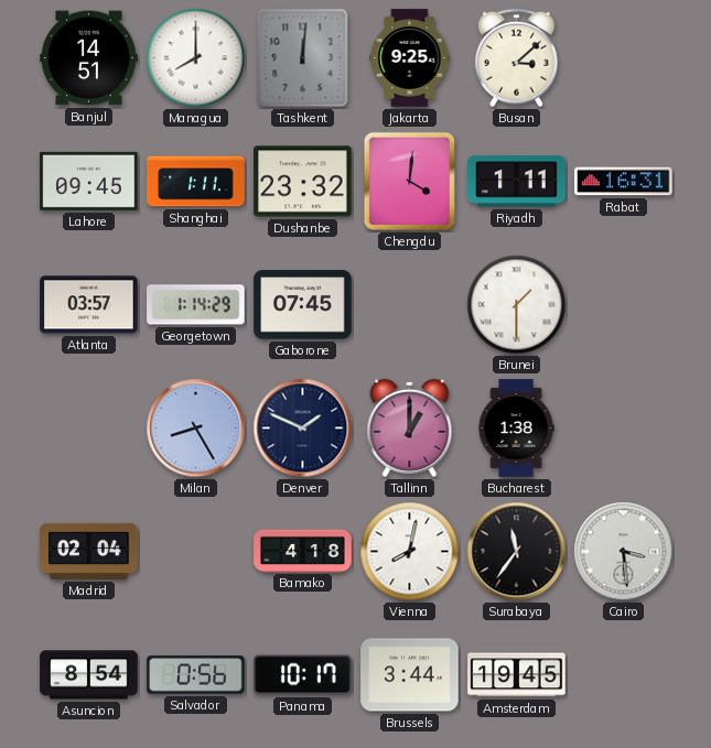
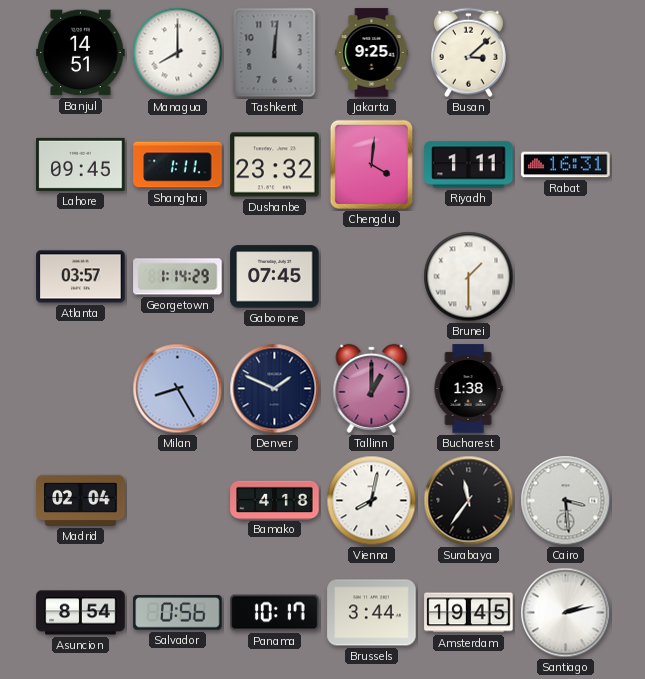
Santiago: none -> 2:13 (566, 613)
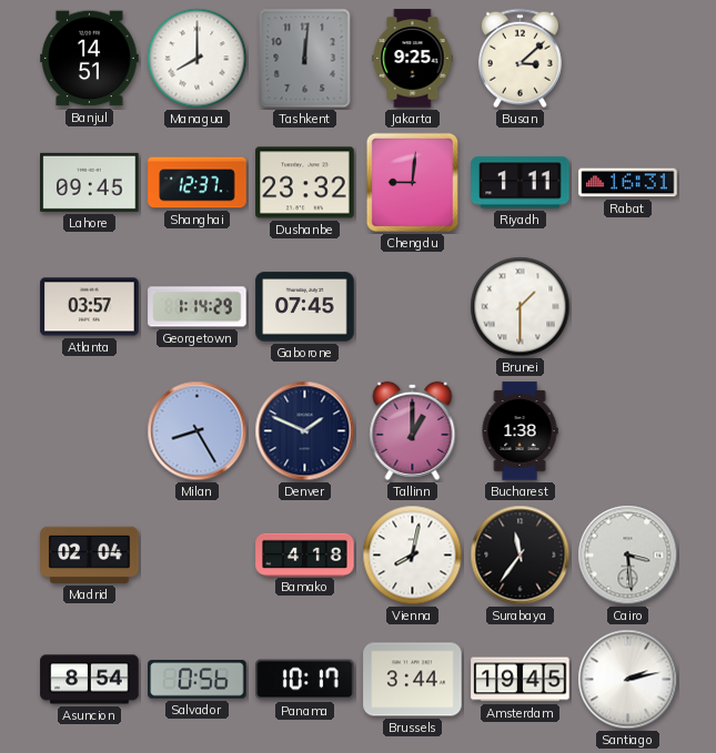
Shanghai: 1:11 -> 12:37 (198, 183)
Chengdu: 4:01 -> 9:01 (412, 182)
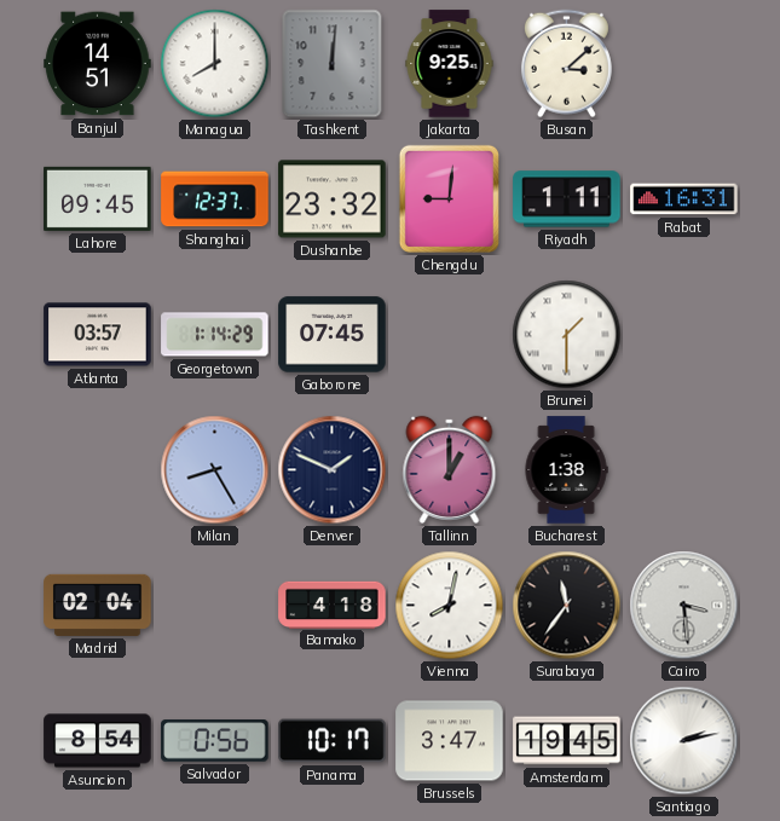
Brussels: 3:44 -> 3:47 (450, 741)
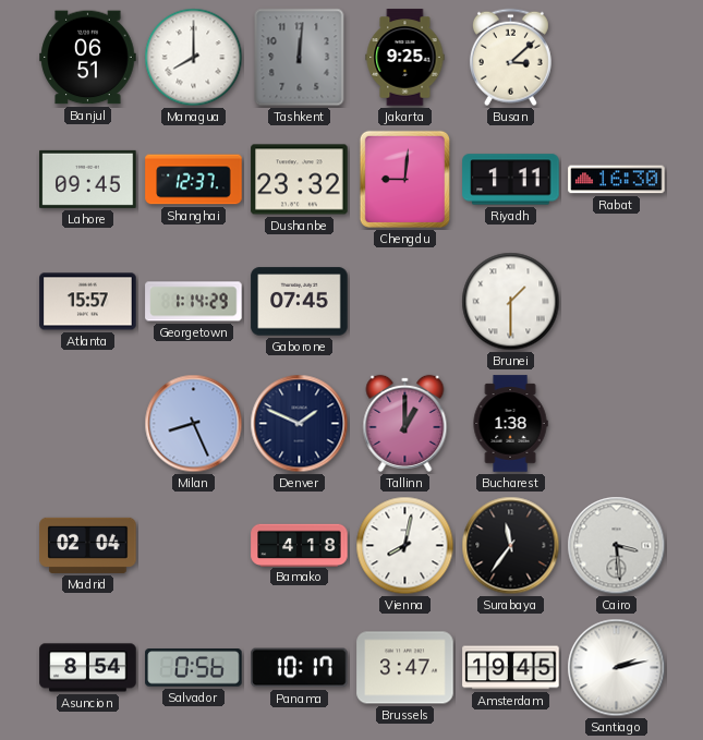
Banjul: 14:51 -> 06:51 (88, 58)
Rabat: 16:31 -> 16:30 (617, 180)
Atlanta: 03:57 -> 15:57 (88, 302)
Milan: 8:25 -> 8:26 (194, 424)
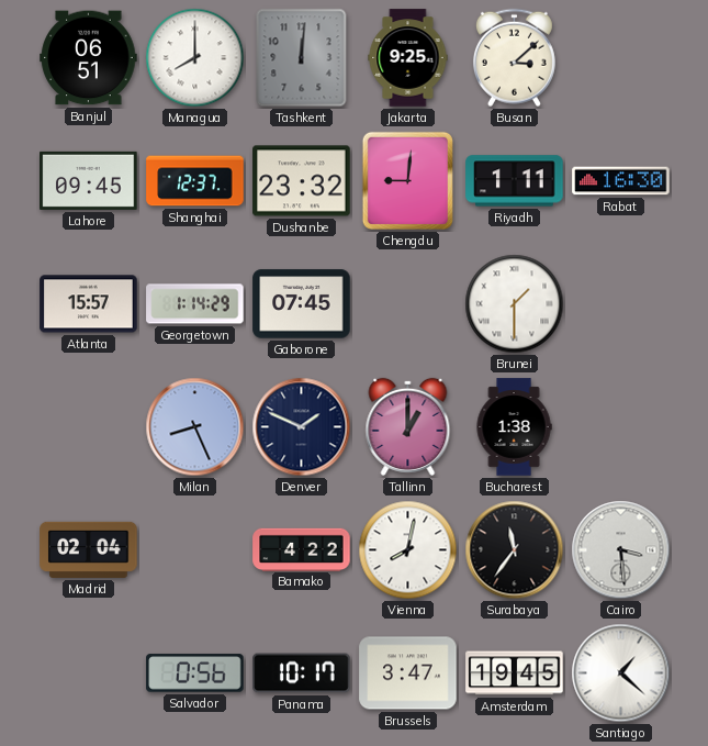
Bamako: 4:18 -> 4:22 (302, 549)
Asuncion: 8:54 -> none (88, 668)
Santiago: 2:13 -> 1:22 (621, 673)
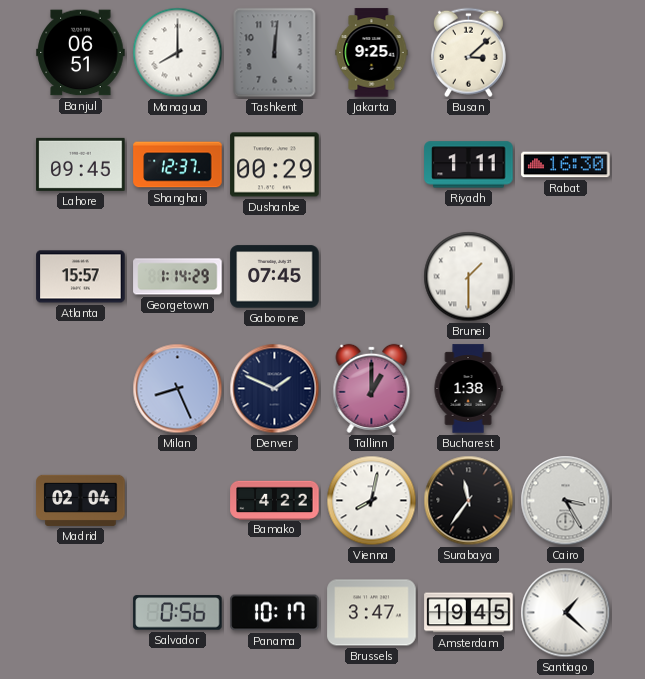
Dushanbe: 23:32 -> 00:29 (275, 165)
Chengdu: 9:01 -> none (407, 180)
Cairo: 3:29 -> 3:25 (566, 501)
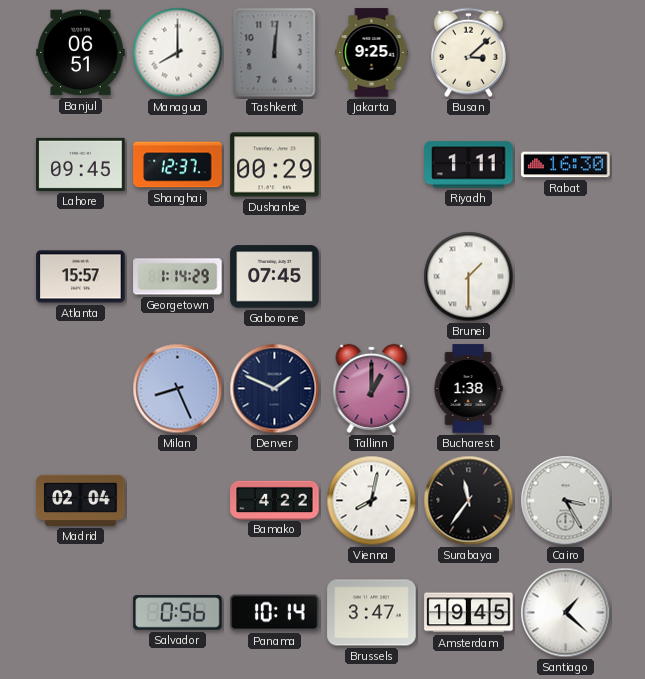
Panama: 10:17 -> 10:14 (275, 613)
